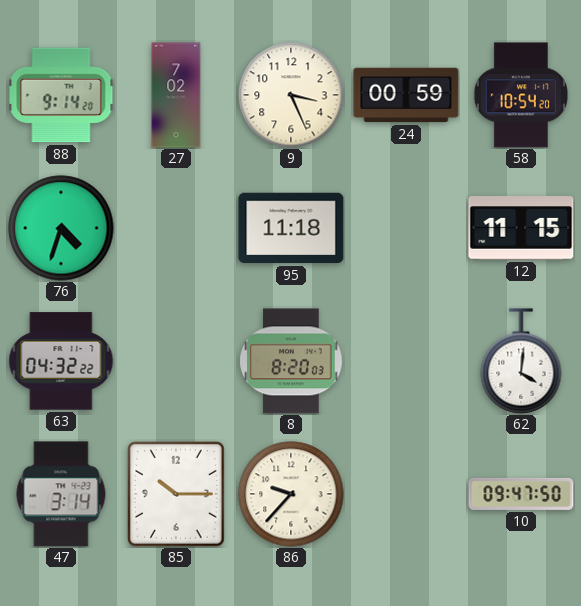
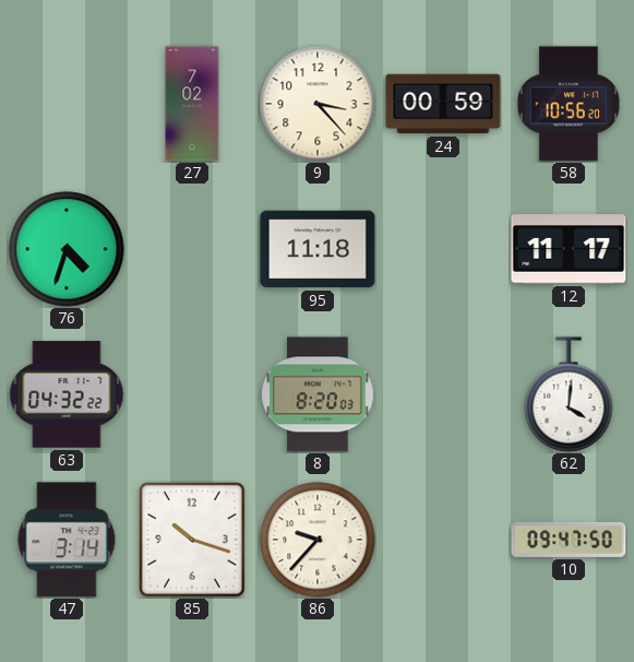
88: 9:14 -> none (61, 95)
9: 3:26 -> 3:23 (318, 104)
58: 10:54 -> 10:56 (569, 104)
12: 11:15 -> 11:17 (569, 249)
85: 10:15 -> 10:18 (192, 540)
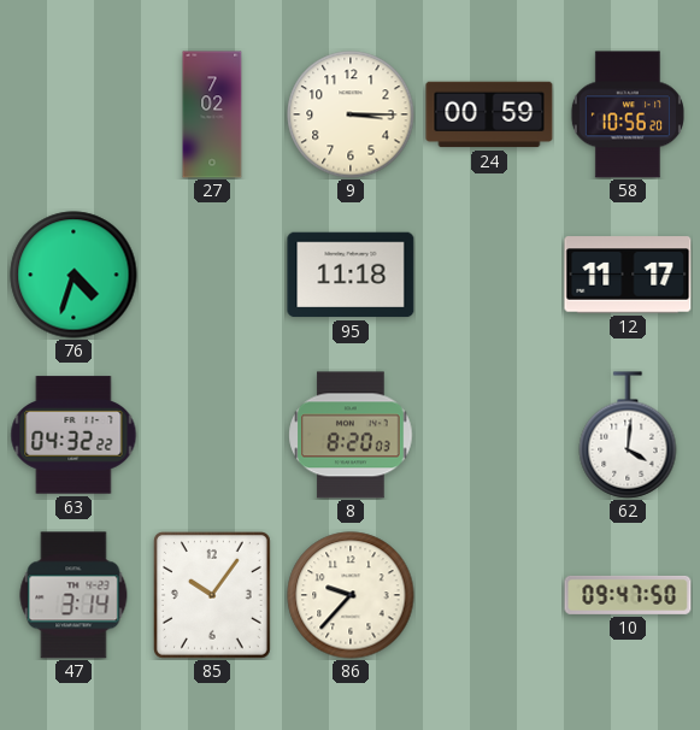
9: 3:23 -> 3:15 (351, 114)
85: 10:18 -> 10:06 (212, 595)
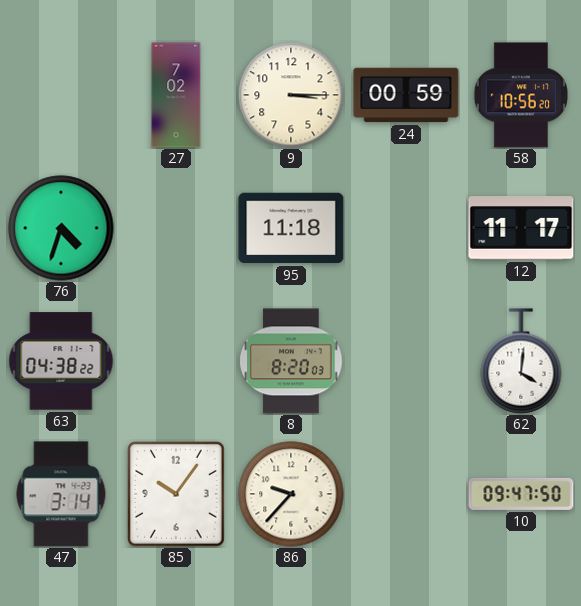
63: 04:32 -> 04:38 (61, 361)
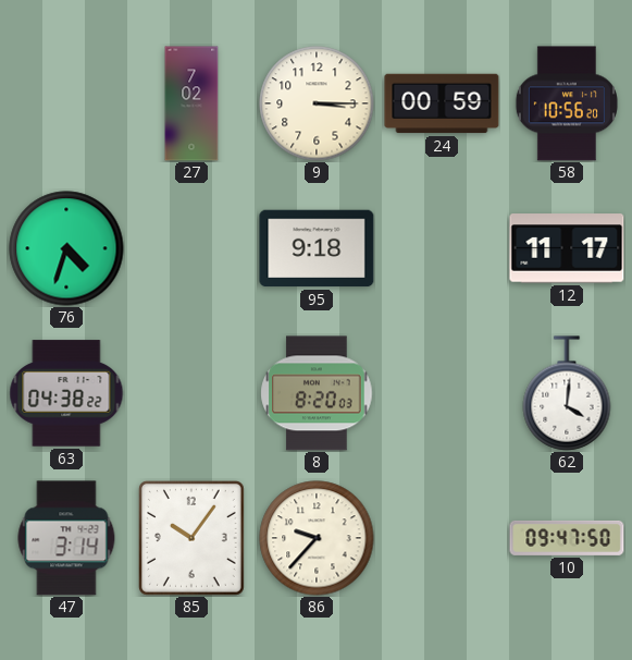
95: 11:18 -> 9:18 (317, 248)
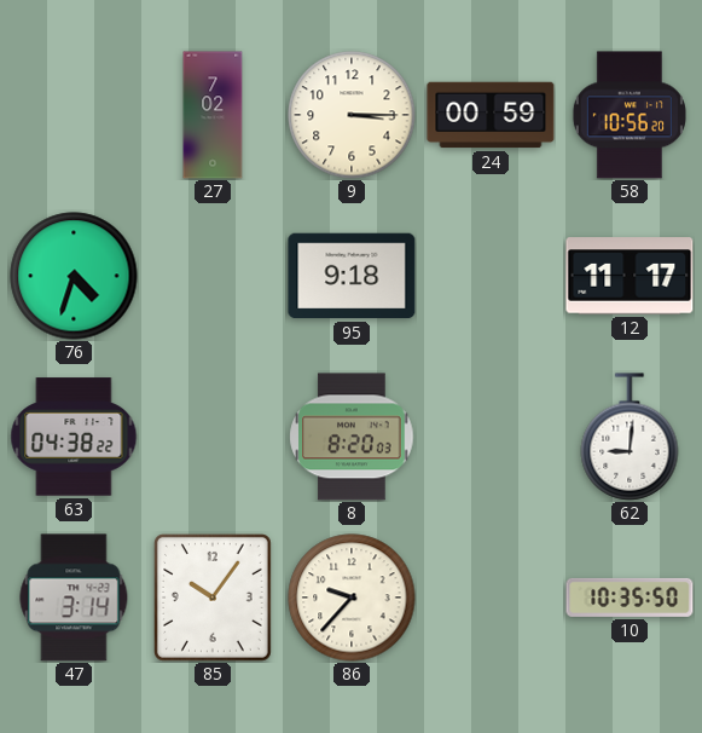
62: 4:01 -> 9:01 (630, 437)
10: 09:47 -> 10:35 (630, 598)
